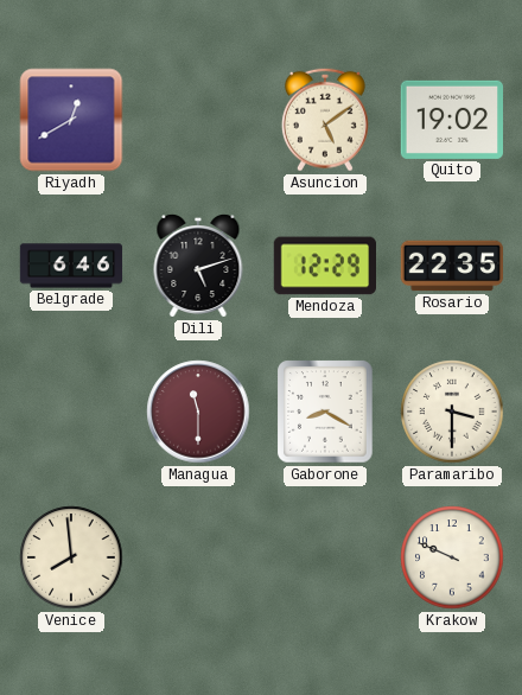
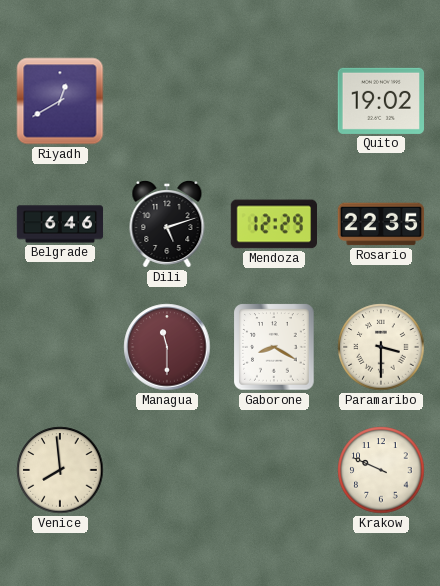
Asuncion: 5:09 -> none (325, 120)
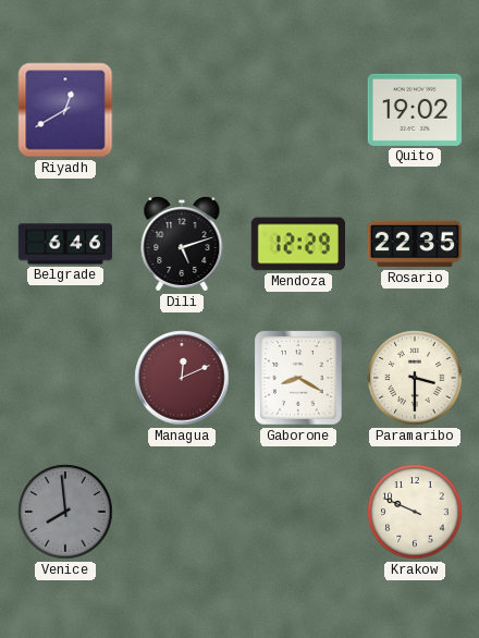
Managua: 11:30 -> 12:11 (182, 378)
Venice dial: cream -> grey (65, 512)
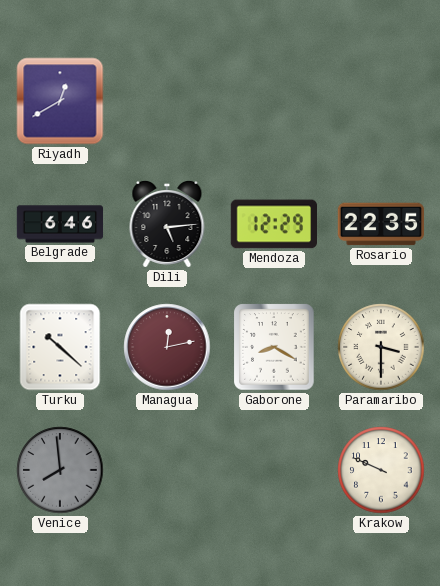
Quito: 19:02 -> none (414, 110)
Dili: 5:12 -> 5:14 (167, 225)
Turku: none -> 10:22 (60, 347)
Managua: 12:11 -> 12:13 (167, 347)
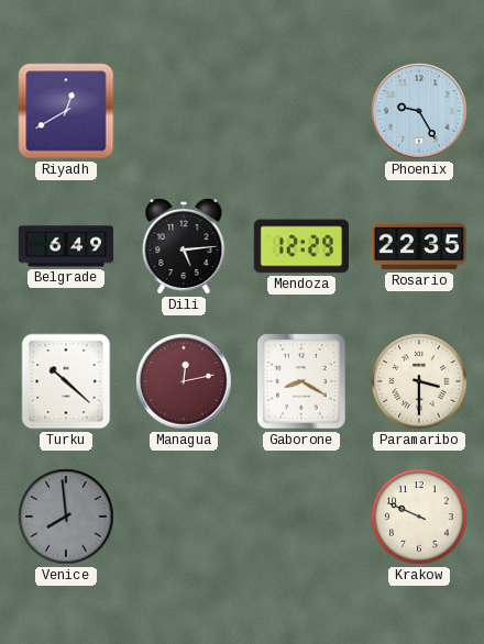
Phoenix: none -> 9:25 (419, 111)
Belgrade: 6:46 -> 6:49 (66, 246)
